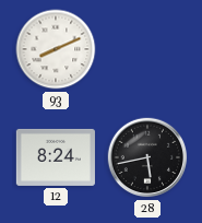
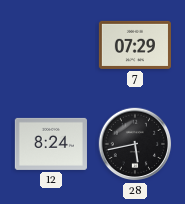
93: 8:11 -> none (56, 49)
7: none -> 07:29 (135, 45)
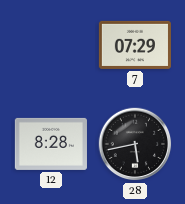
12: 8:24 -> 8:28 (51, 144)
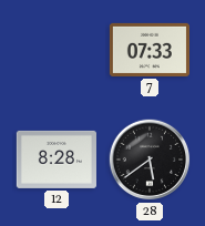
7: 07:29 -> 07:33 (150, 50)
28: 5:43 -> 5:39 (150, 160)
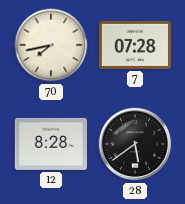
70: none -> 7:43 (51, 45)
7: 07:33 -> 07:28 (135, 45)
